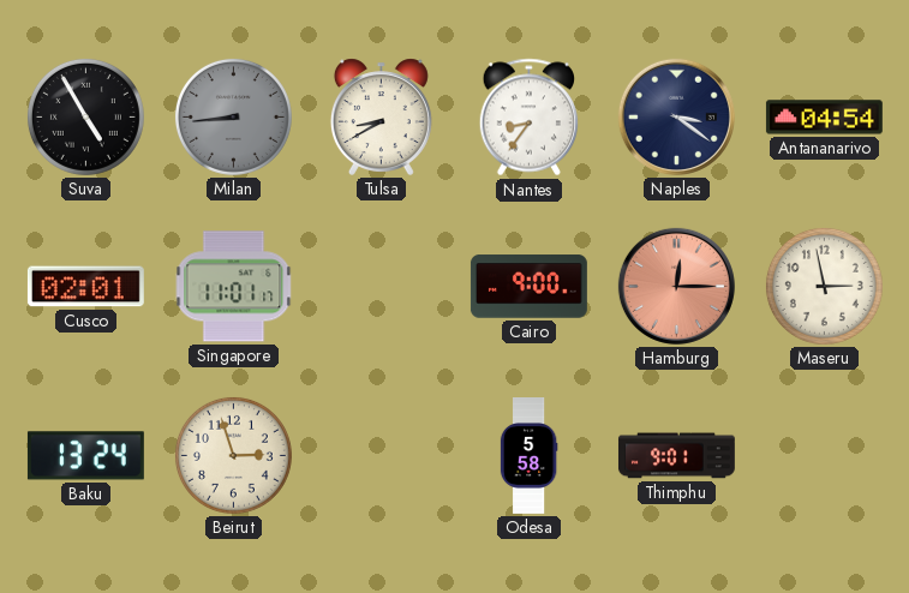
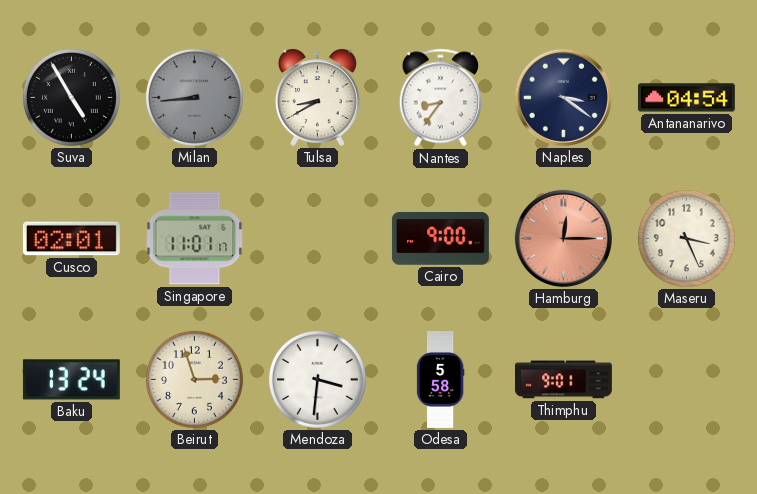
Maseru: 2:58 -> 3:26 (686, 238)
Mendoza: none -> 3:31 (317, 379)
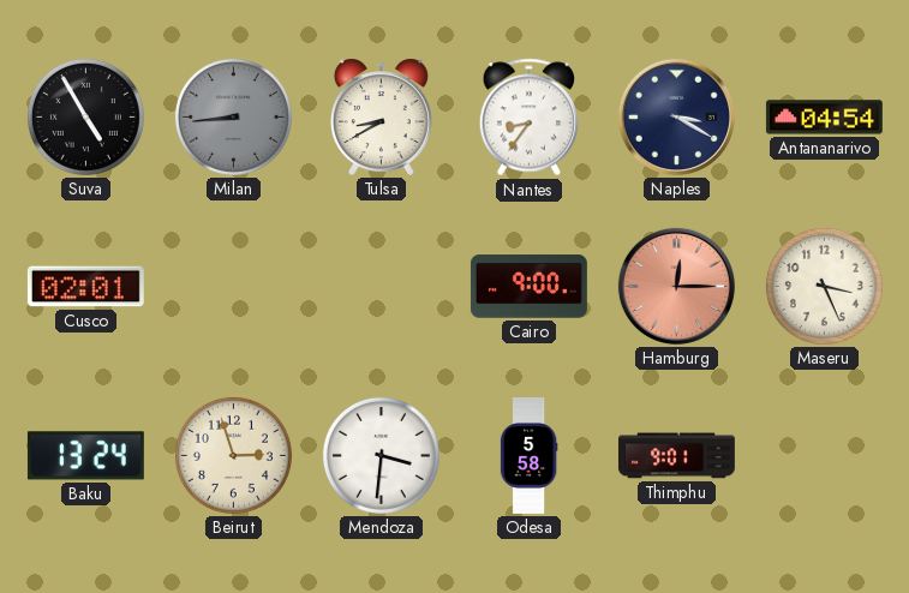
Naples: 3:21 -> 3:20 (676, 116)
Singapore: 11:01 -> none (195, 239)
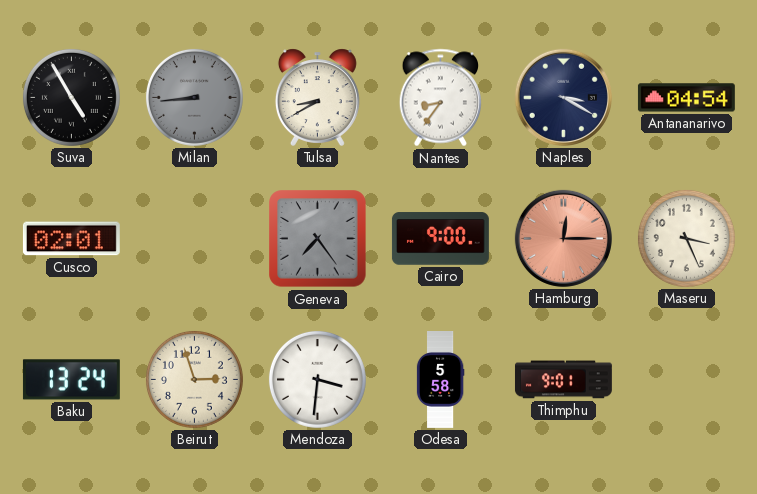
Geneva: none -> 7:24 (318, 239)
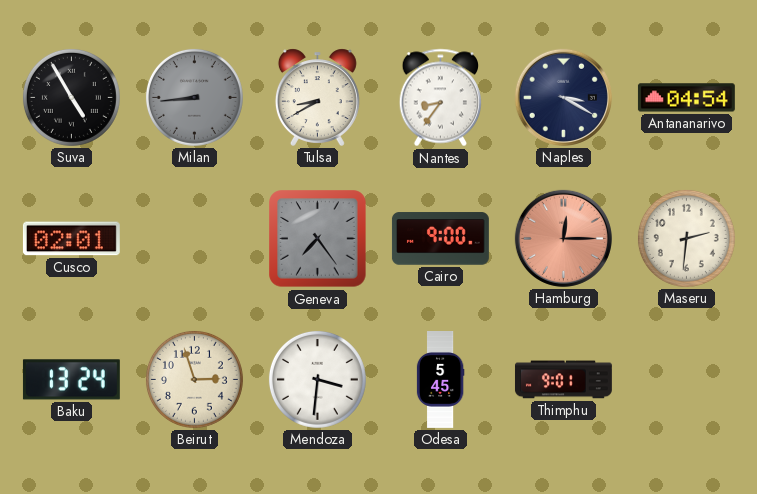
Maseru: 3:26 -> 2:31 (686, 238)
Odesa: 5:58 -> 5:45 (440, 380)
